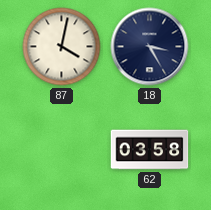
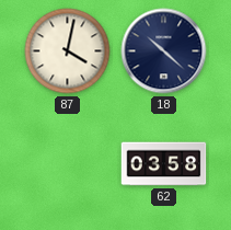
18: 3:25 -> 10:22 (164, 51)
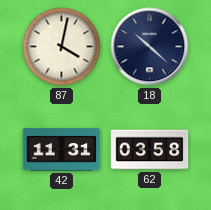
42: none -> 11:31 (62, 150)
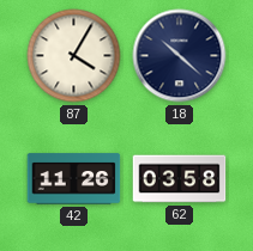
87: 4:02 -> 4:05 (74, 56)
42: 11:31 -> 11:26 (74, 179)
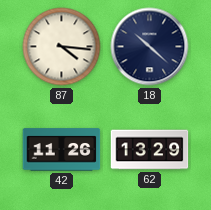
87: 4:05 -> 4:16 (62, 47)
62: 03:58 -> 13:29 (150, 150)
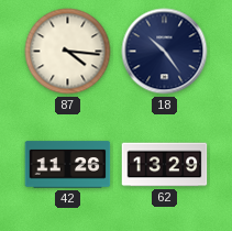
18: 10:22 -> 10:24 (165, 52)
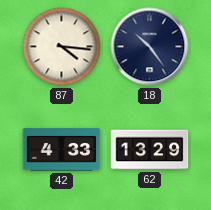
42: 11:26 -> 4:33 (62, 150)
